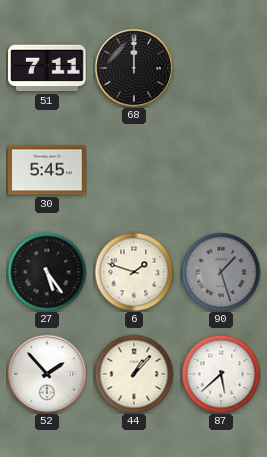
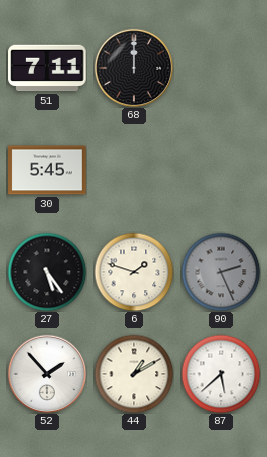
90: 1:27 -> 2:26 (221, 272)
44: 1:07 -> 1:10 (134, 374)
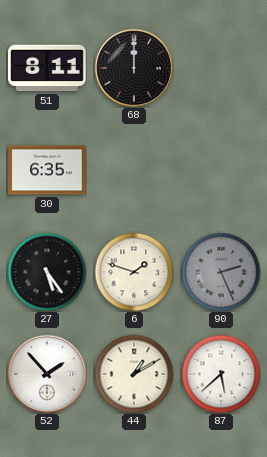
51: 7:11 -> 8:11 (47, 68)
30: 5:45 -> 6:35 (47, 170)
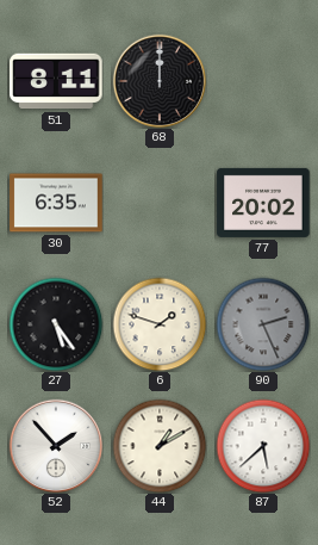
77: none -> 20:02 (263, 203)
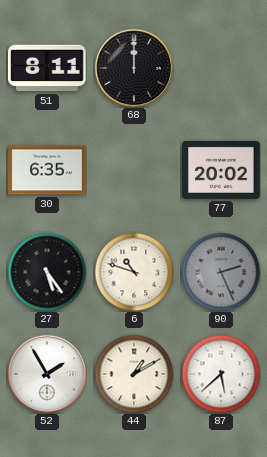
6: 1:48 -> 10:48 (134, 272)
52: 1:53 -> 1:55 (47, 374)
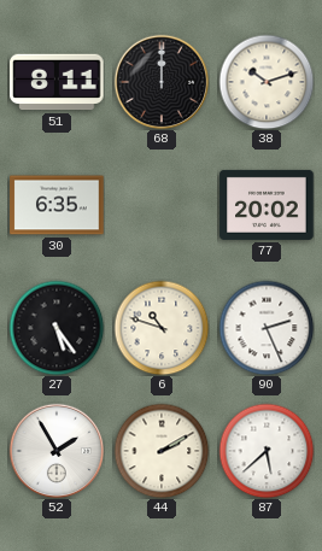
38: none -> 10:12 (267, 82)
90 dial: grey -> white (267, 328)
44: 1:10 -> 2:10 (162, 451)
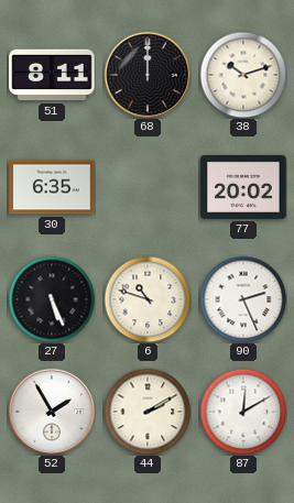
27: 5:24 -> 5:26 (52, 299)
87: 5:38 -> 12:10 (243, 412)
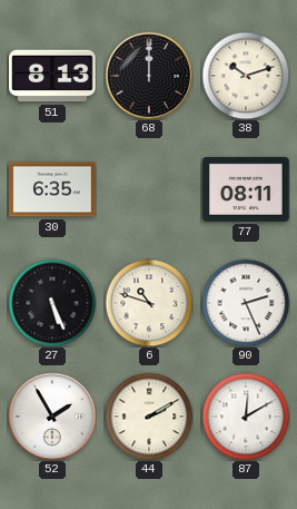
51: 8:11 -> 8:13 (52, 76)
77: 20:02 -> 08:11 (246, 189)
